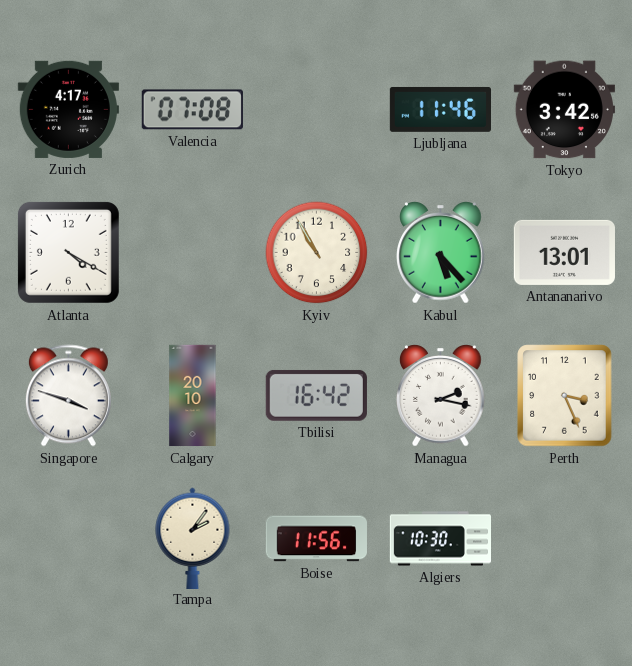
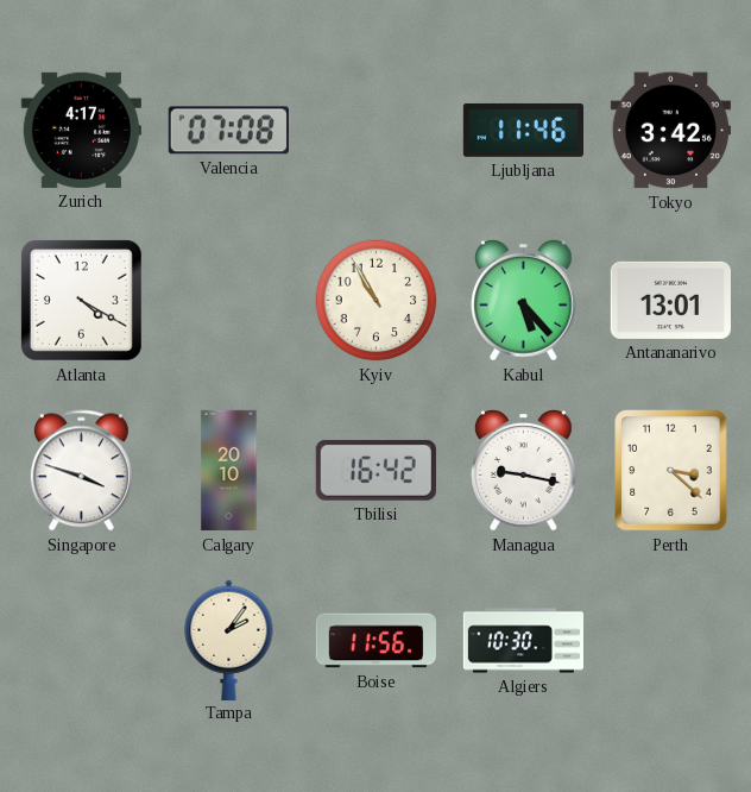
Managua: 2:17 -> 9:17 (524, 471)
Perth: 3:26 -> 3:22 (671, 471)
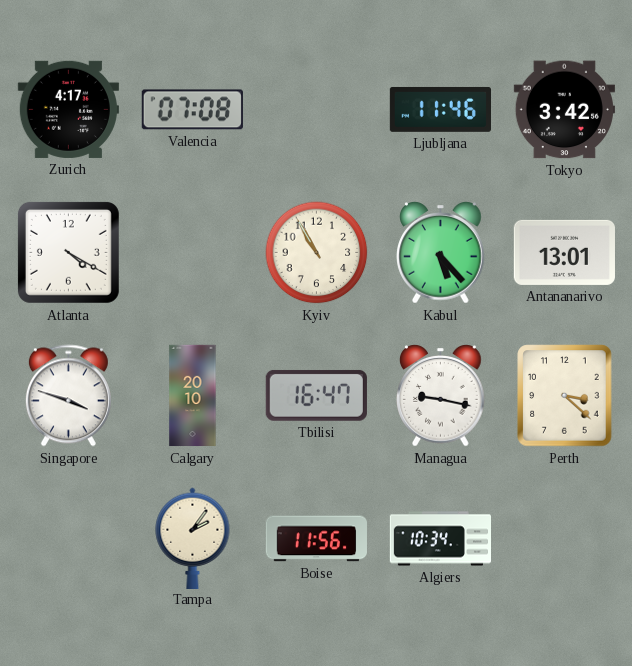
Tbilisi: 16:42 -> 16:47 (316, 395)
Algiers: 10:30 -> 10:34 (441, 539)
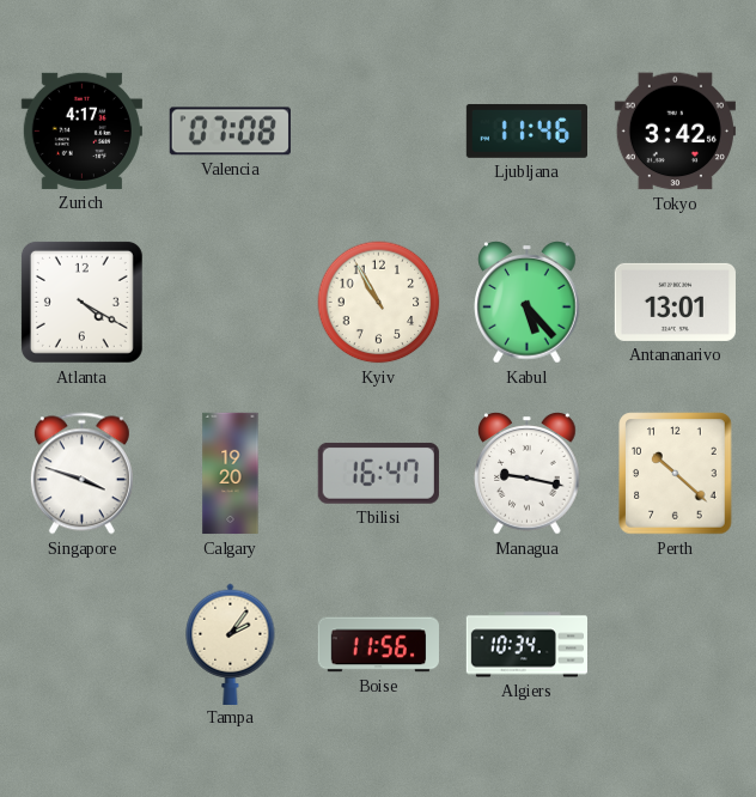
Calgary: 20:10 -> 19:20 (231, 474)
Perth: 3:22 -> 10:22 (676, 474)
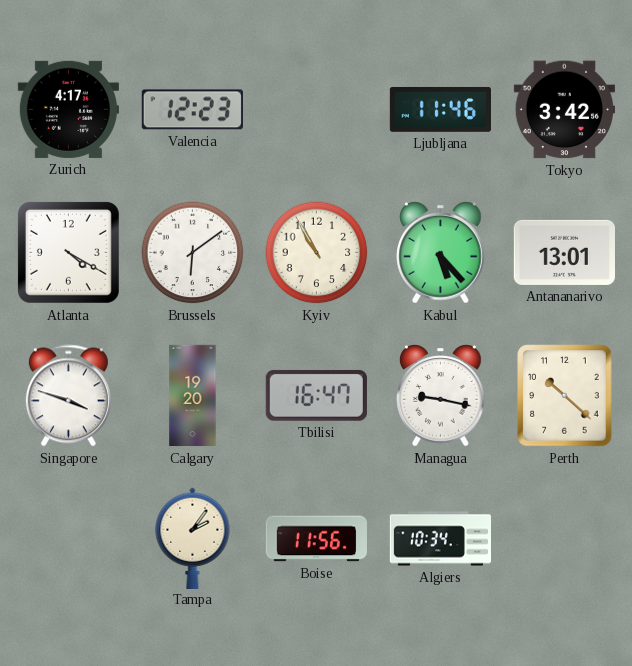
Valencia: 07:08 -> 12:23 (192, 110)
Brussels: none -> 6:09 (193, 253)
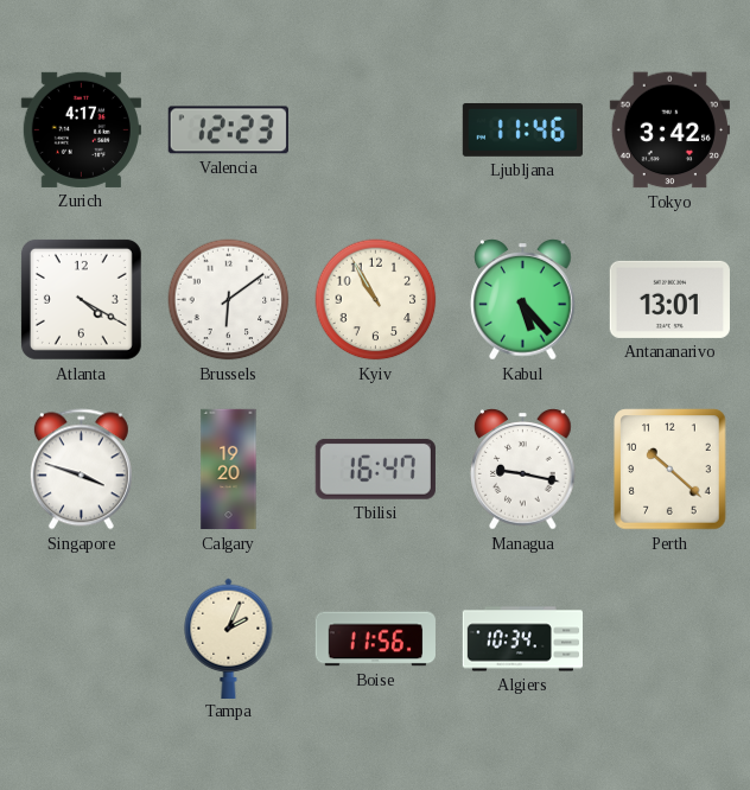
Tampa: 2:06 -> 2:04 (229, 638)
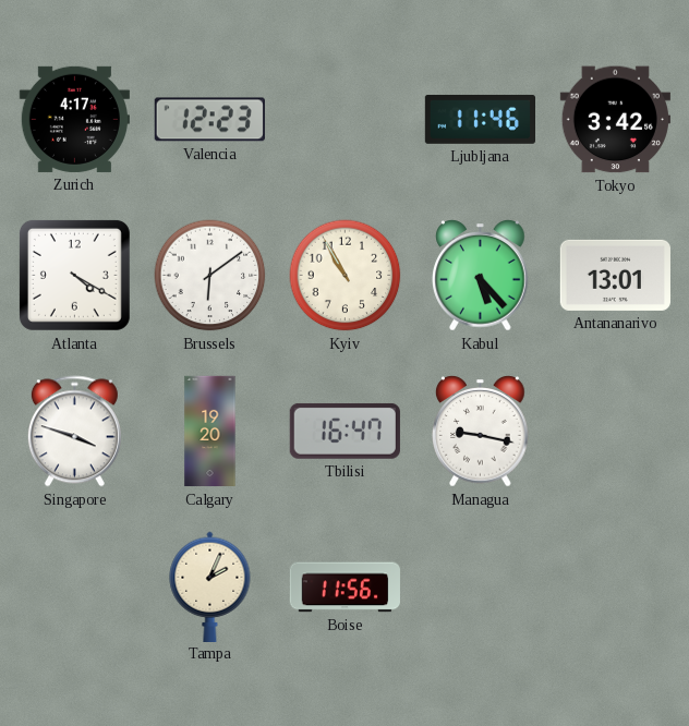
Perth: 10:22 -> none (670, 470)
Algiers: 10:34 -> none (523, 639)
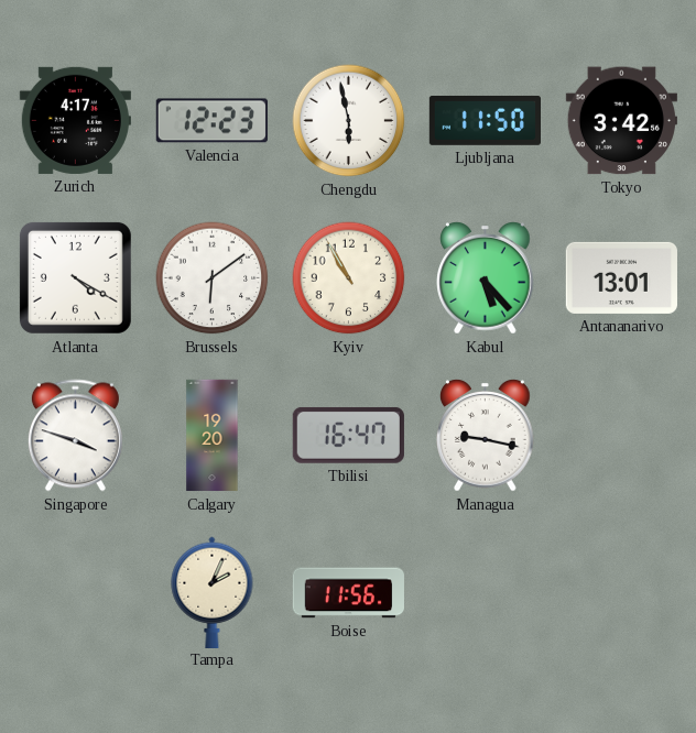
Chengdu: none -> 5:58 (349, 121)
Ljubljana: 11:46 -> 11:50 (485, 120)
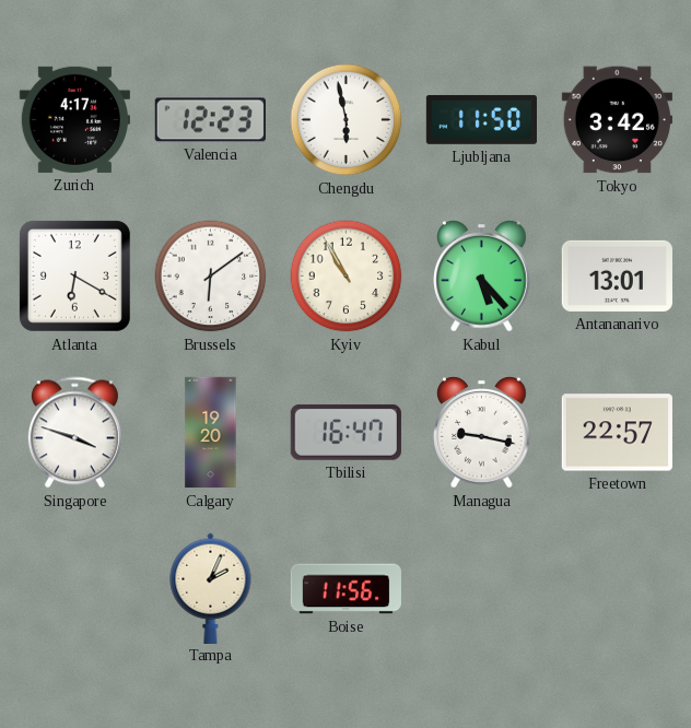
Atlanta: 4:20 -> 6:20 (74, 275)
Freetown: none -> 22:57 (617, 433)
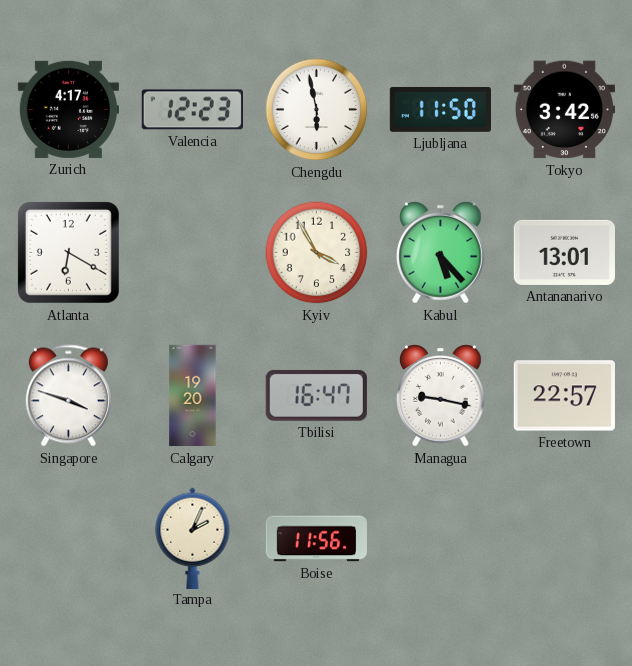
Brussels: 6:09 -> none (211, 277)
Kyiv: 10:55 -> 3:55 (317, 253)
